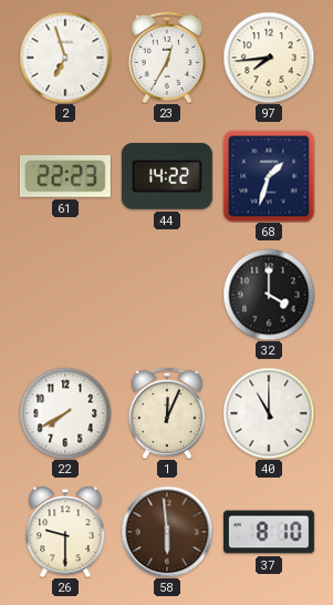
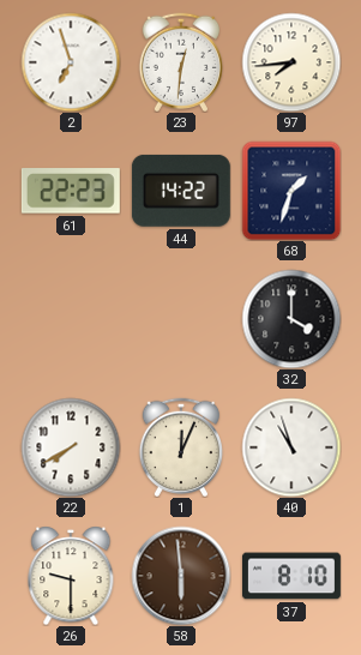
23: 12:35 -> 12:31 (180, 61)
40: 11:00 -> 10:57 (291, 447)
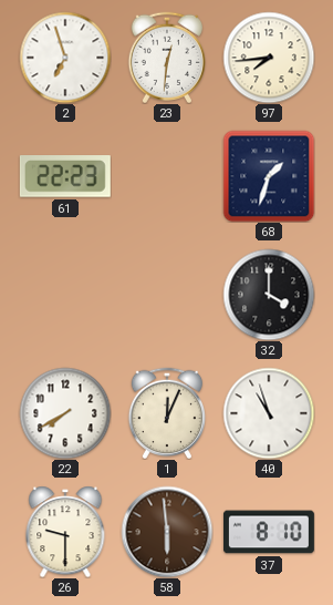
44: 14:22 -> none (181, 191)
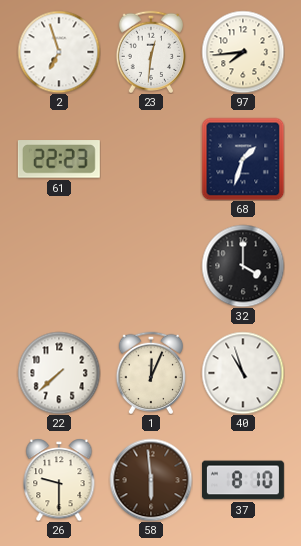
22: 7:40 -> 7:38 (59, 373)
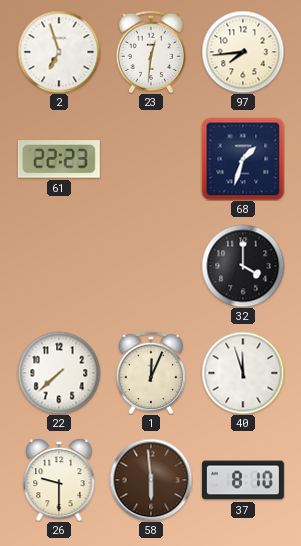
40: 10:57 -> 11:57 (243, 373)
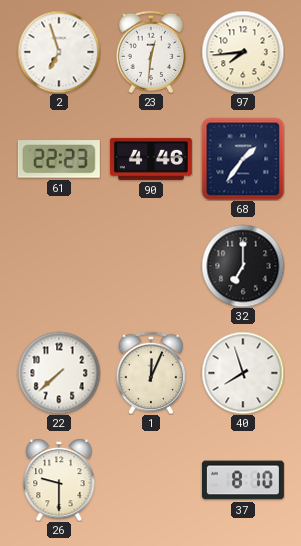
90: none -> 4:46 (151, 159)
68: 1:33 -> 1:36 (243, 159)
32: 4:00 -> 7:00 (243, 266)
40: 11:57 -> 7:57 (243, 373)
58: 5:59 -> none (151, 480)
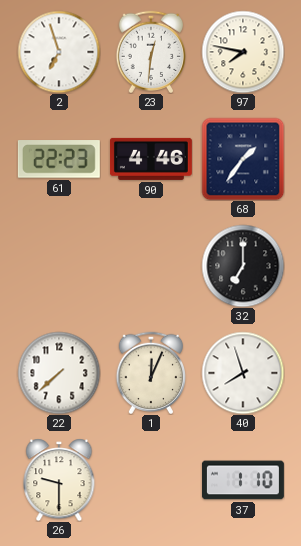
97: 7:44 -> 7:47 (243, 52)
37: 8:10 -> 1:10 (243, 480)
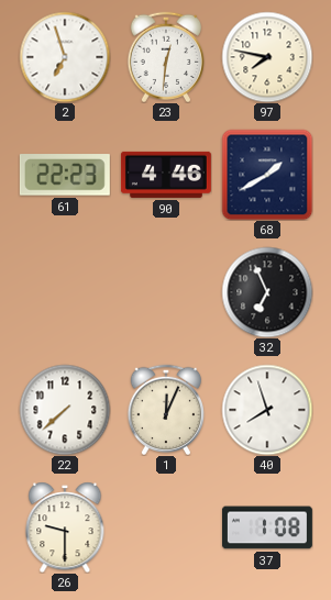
68: 1:36 -> 1:40 (267, 175)
32: 7:00 -> 6:56 (267, 292)
37: 1:10 -> 1:08 (267, 527)
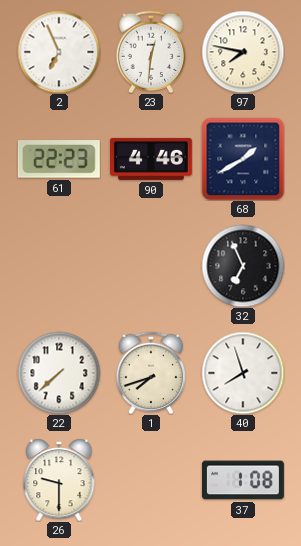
2: 6:57 -> 6:56 (59, 52)
1: 12:04 -> 7:42 (150, 372)
